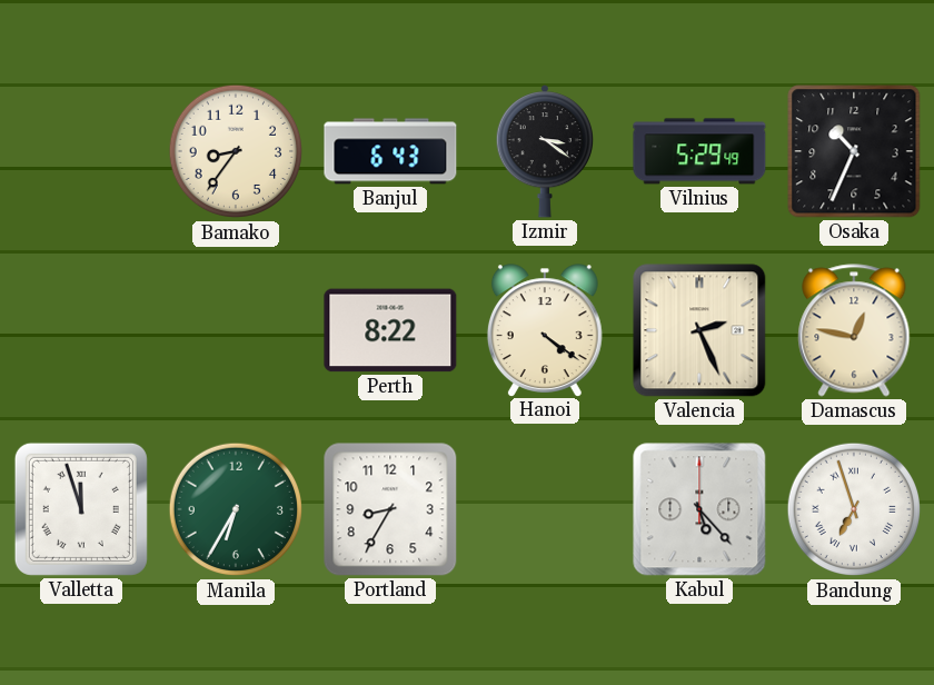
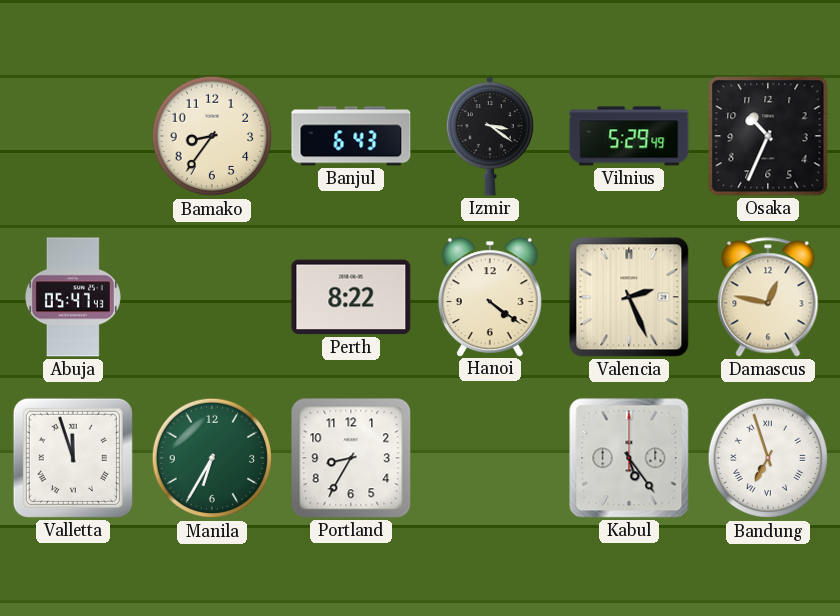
Abuja: none -> 05:47 (73, 297)
Kabul: 5:23 -> 5:24 (629, 458)
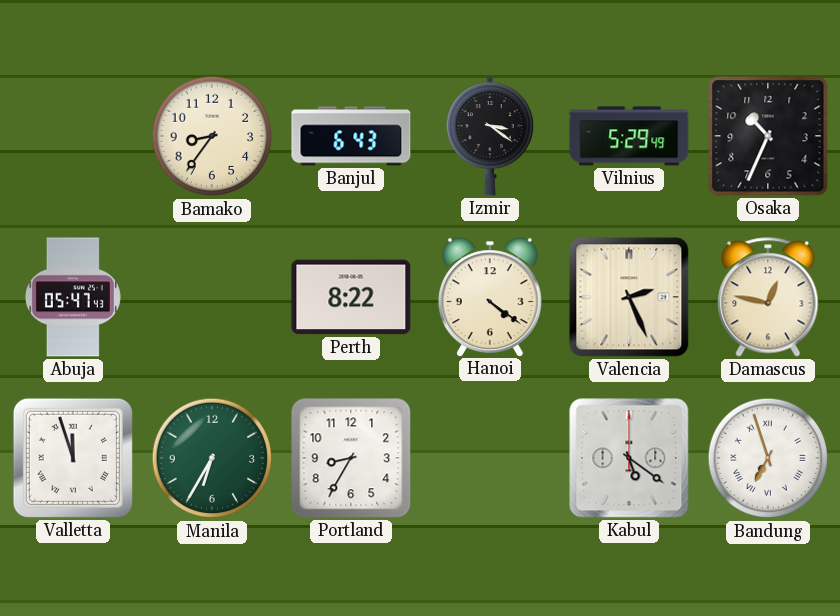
Kabul: 5:24 -> 5:21 (629, 458)
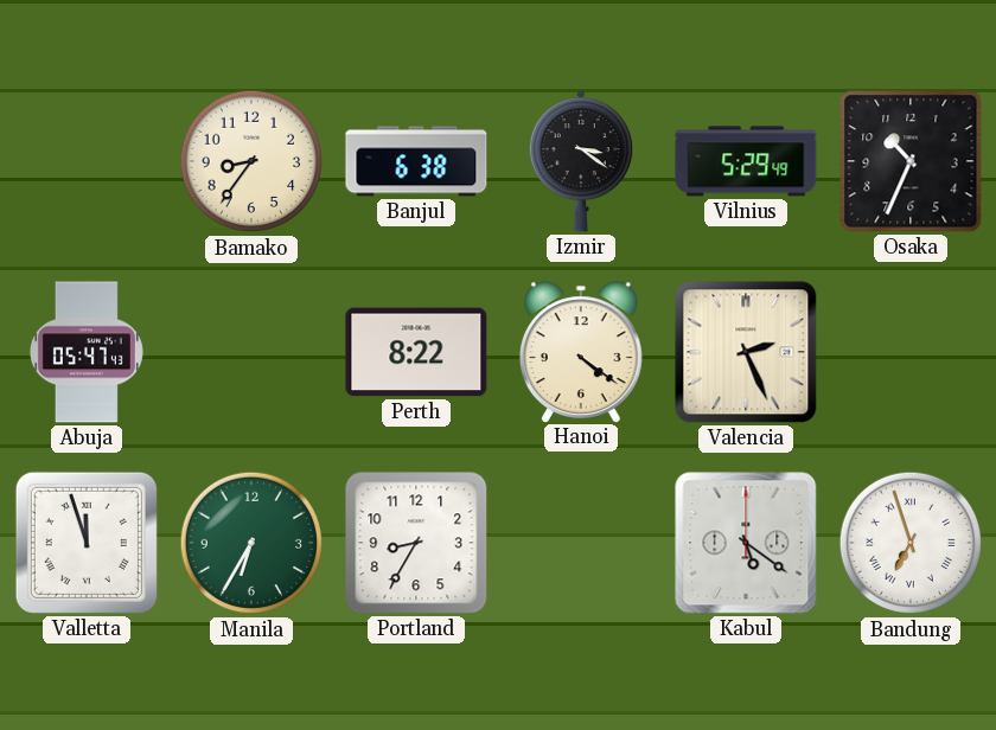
Banjul: 6:43 -> 6:38 (416, 161)
Damascus: 12:47 -> none (768, 297)
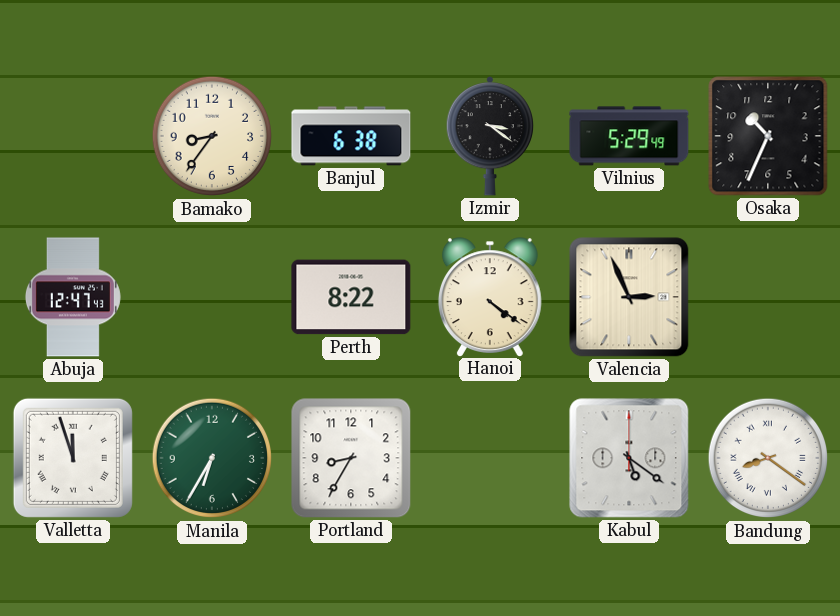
Abuja: 05:47 -> 12:47 (73, 297)
Valencia: 2:26 -> 2:56 (629, 297)
Bandung: 6:57 -> 8:21 (768, 458)
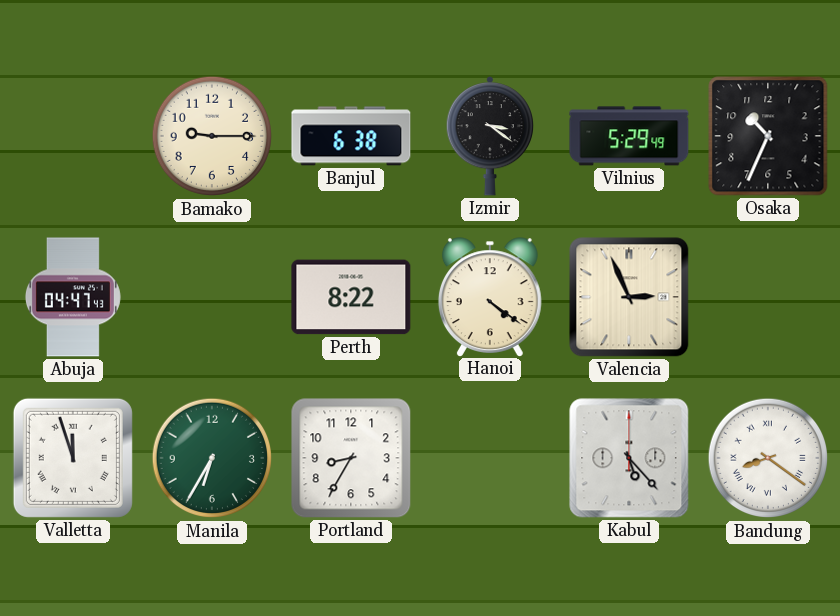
Bamako: 8:36 -> 9:15 (212, 136)
Abuja: 12:47 -> 04:47 (73, 297)
Kabul: 5:21 -> 5:23 (629, 458)
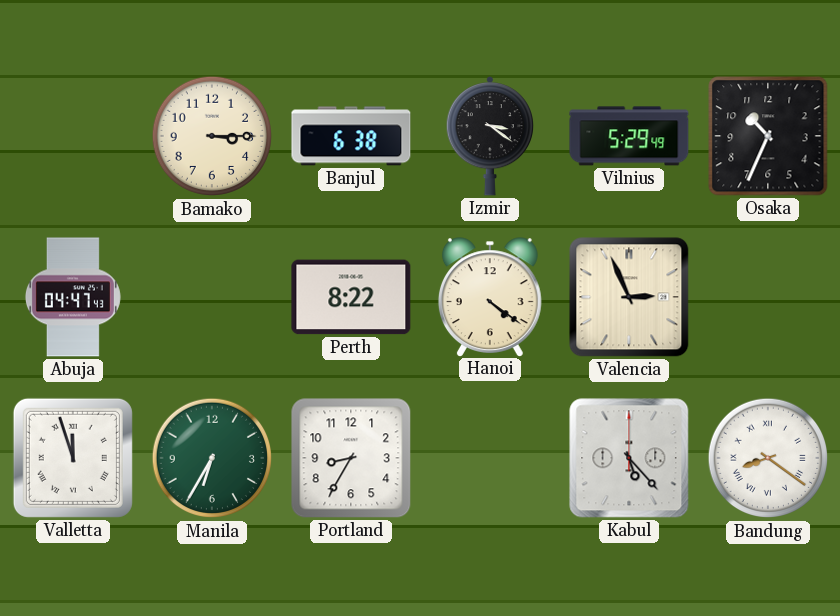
Bamako: 9:15 -> 3:15 (212, 136)
